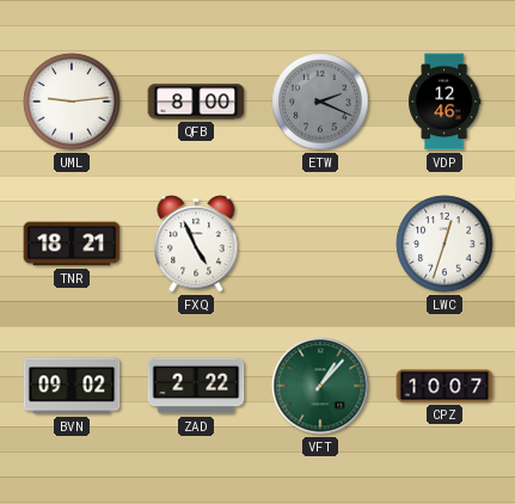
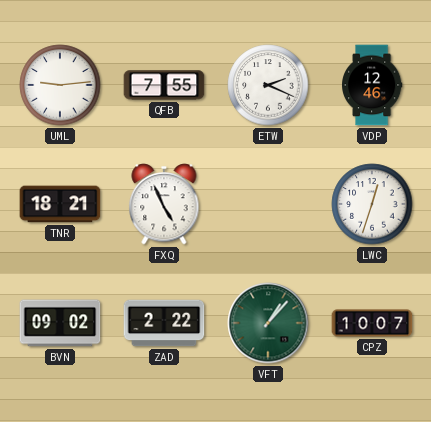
QFB: 8:00 -> 7:55 (164, 85)
ETW dial: grey -> white (268, 85)
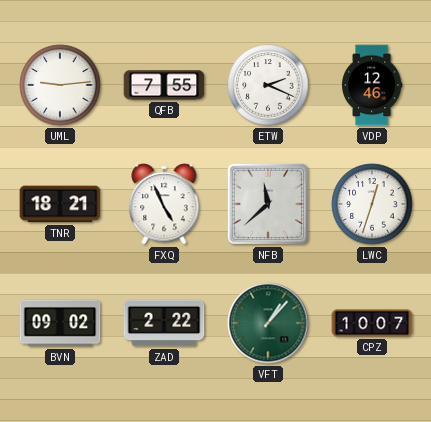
NFB: none -> 11:38 (268, 204)
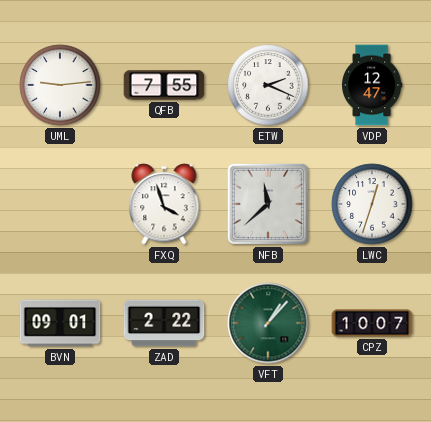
VDP: 12:46 -> 12:47 (372, 85)
TNR: 18:21 -> none (60, 204)
FXQ: 4:56 -> 3:57 (164, 204)
BVN: 09:02 -> 09:01 (60, 323)
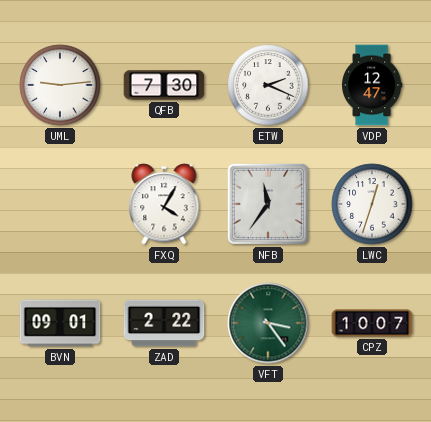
QFB: 7:55 -> 7:30 (164, 85)
FXQ: 3:57 -> 4:05 (164, 204)
NFB: 11:38 -> 11:36 (268, 204)
VFT: 1:07 -> 3:24 (268, 323)
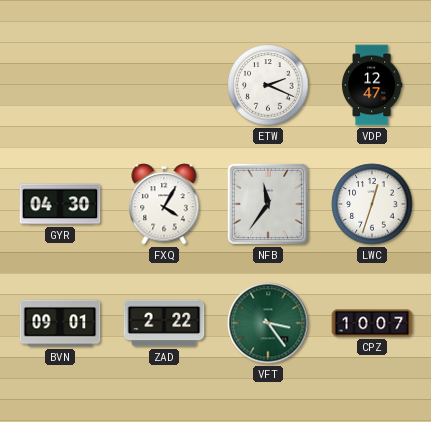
UML: 9:14 -> none (60, 85)
QFB: 7:30 -> none (164, 85)
GYR: none -> 04:30 (60, 204)
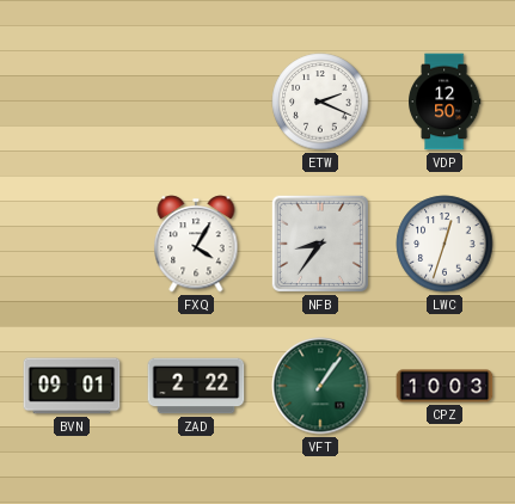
VDP: 12:47 -> 12:50 (445, 102)
GYR: 04:30 -> none (60, 204)
NFB: 11:36 -> 8:36 (320, 244)
VFT: 3:24 -> 1:06 (320, 386)
CPZ: 10:07 -> 10:03 (445, 386)
